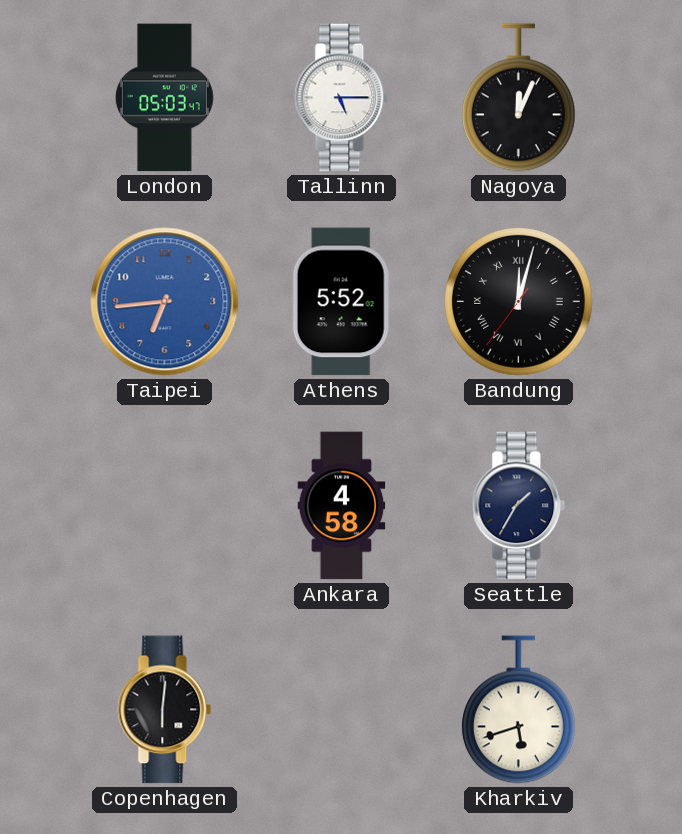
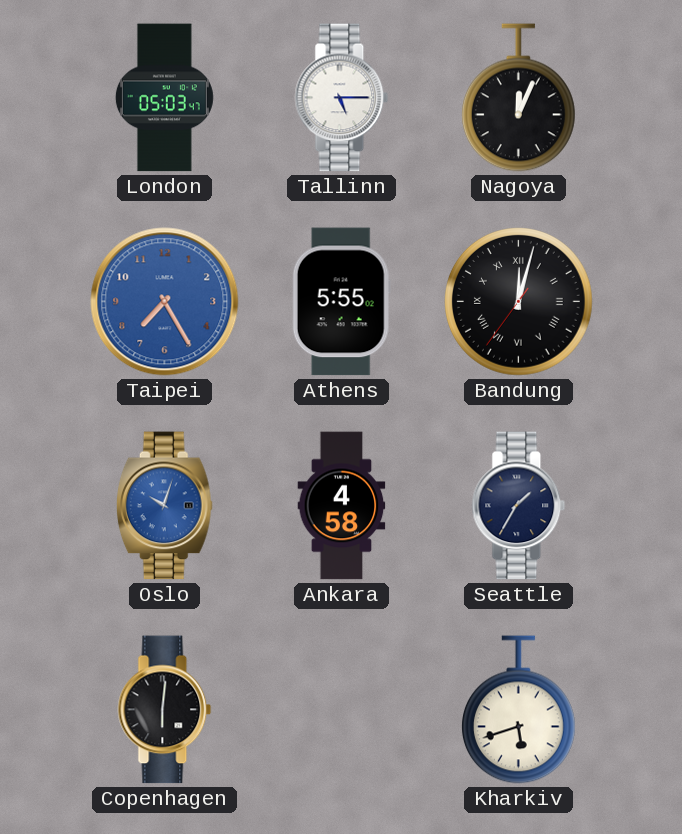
Taipei: 6:44 -> 7:25 (165, 302)
Athens: 5:52 -> 5:55 (341, 302)
Oslo: none -> 10:03 (164, 506)
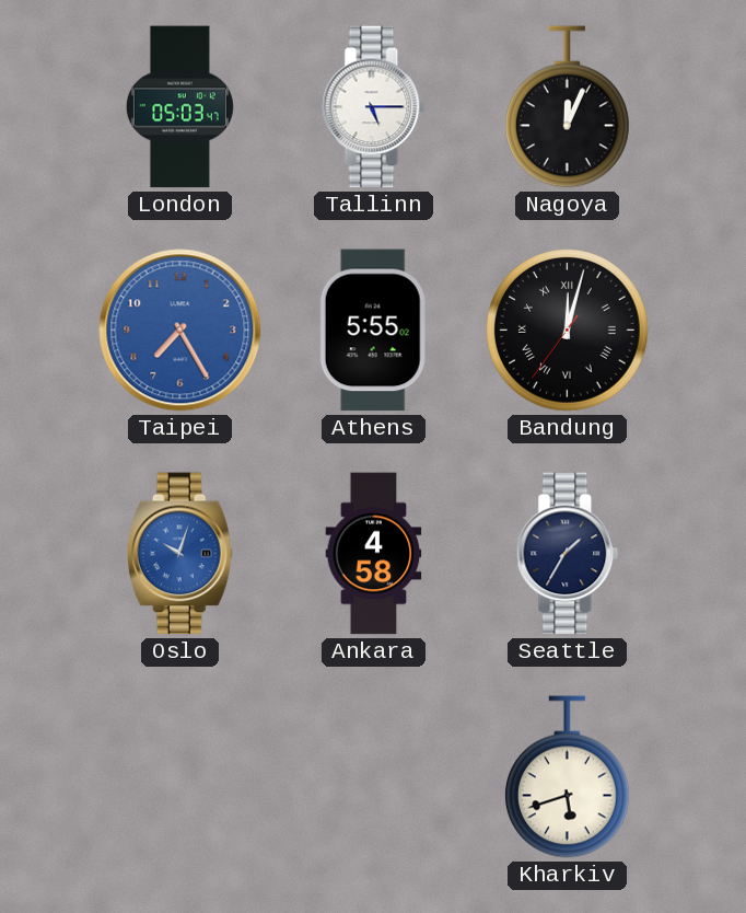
Copenhagen: 6:01 -> none (165, 710)
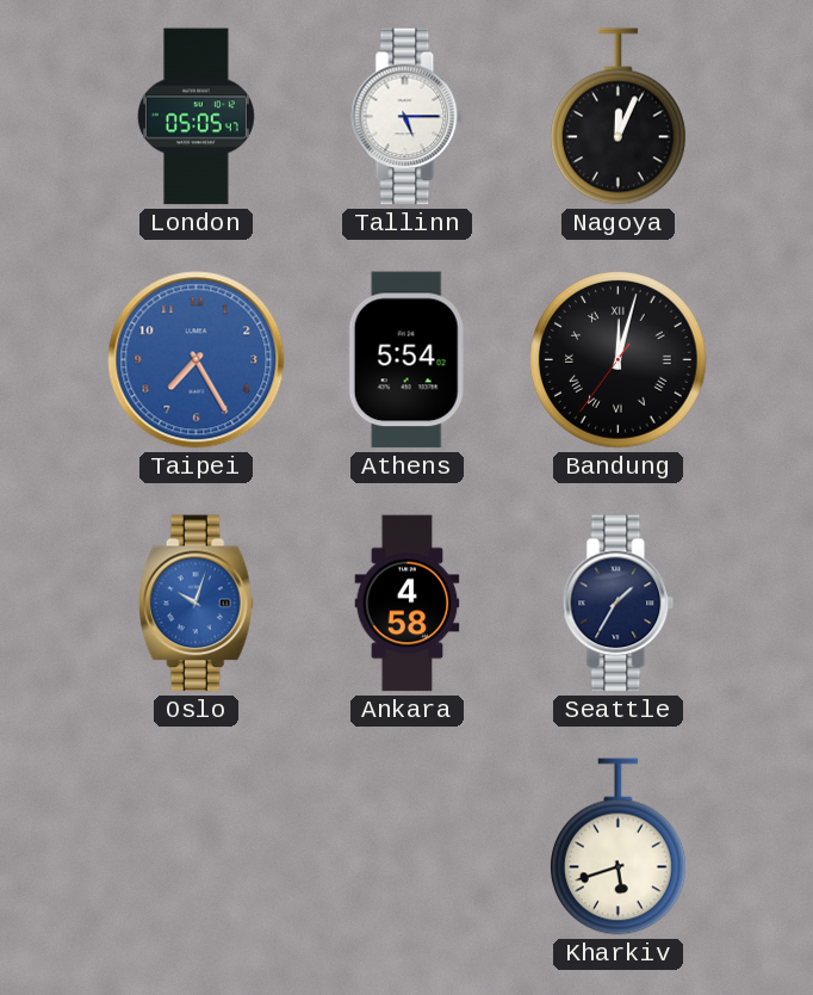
London: 05:03 -> 05:05 (196, 117)
Athens: 5:55 -> 5:54 (406, 360)
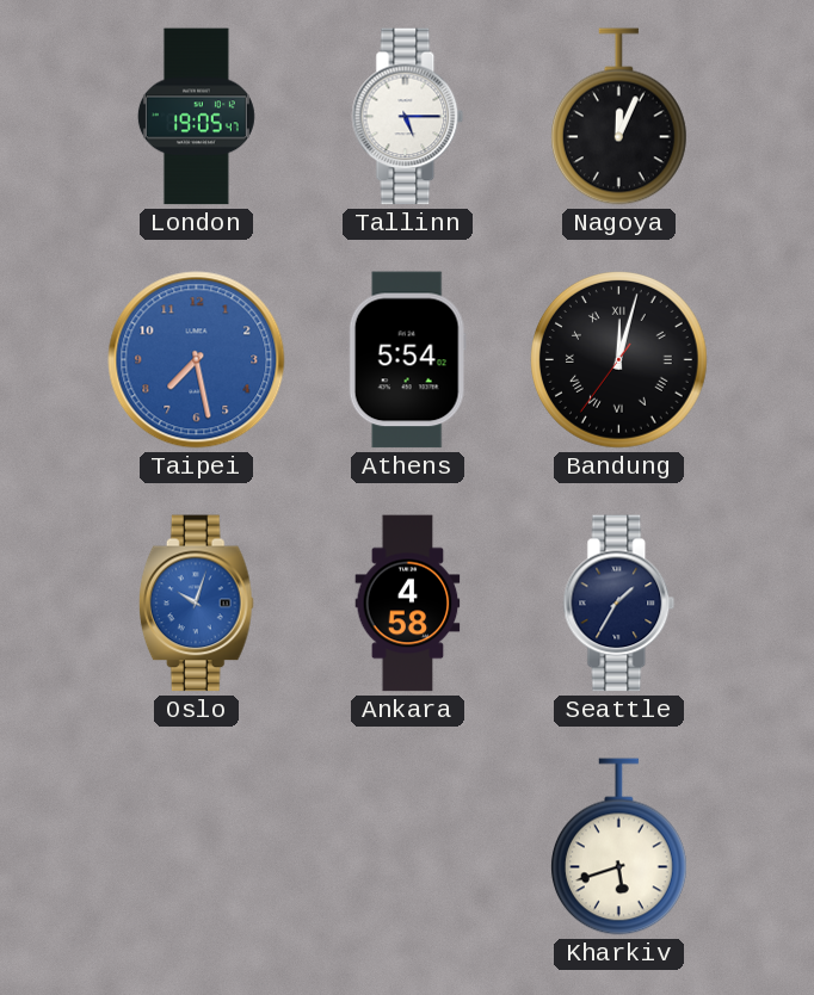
London: 05:05 -> 19:05 (196, 117)
Taipei: 7:25 -> 7:28 (197, 360)
